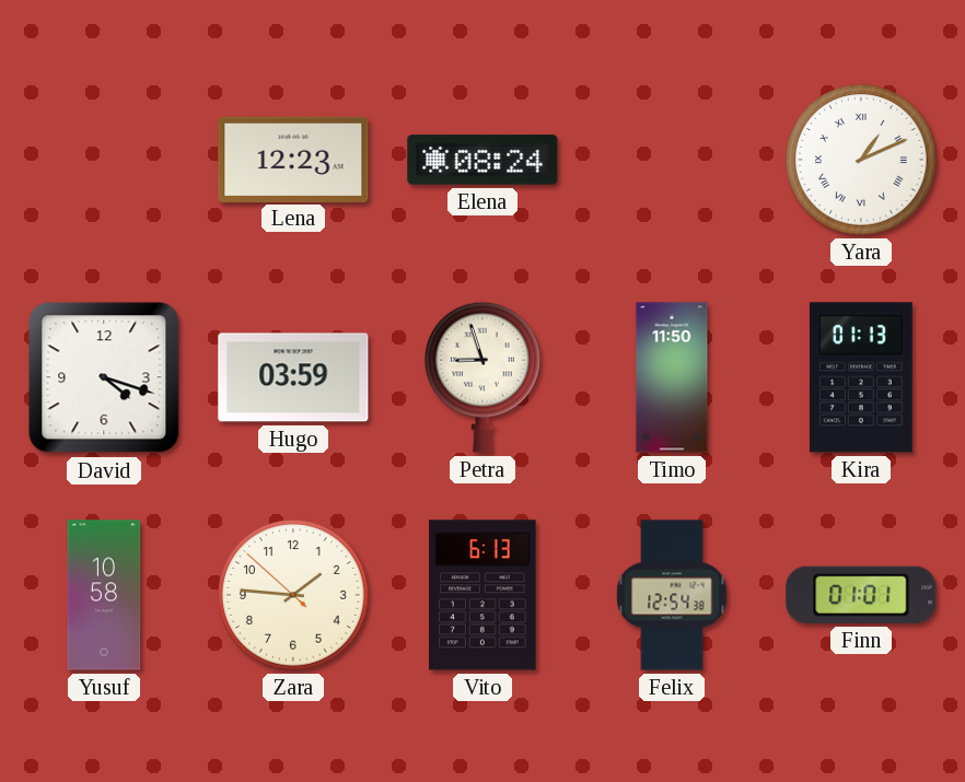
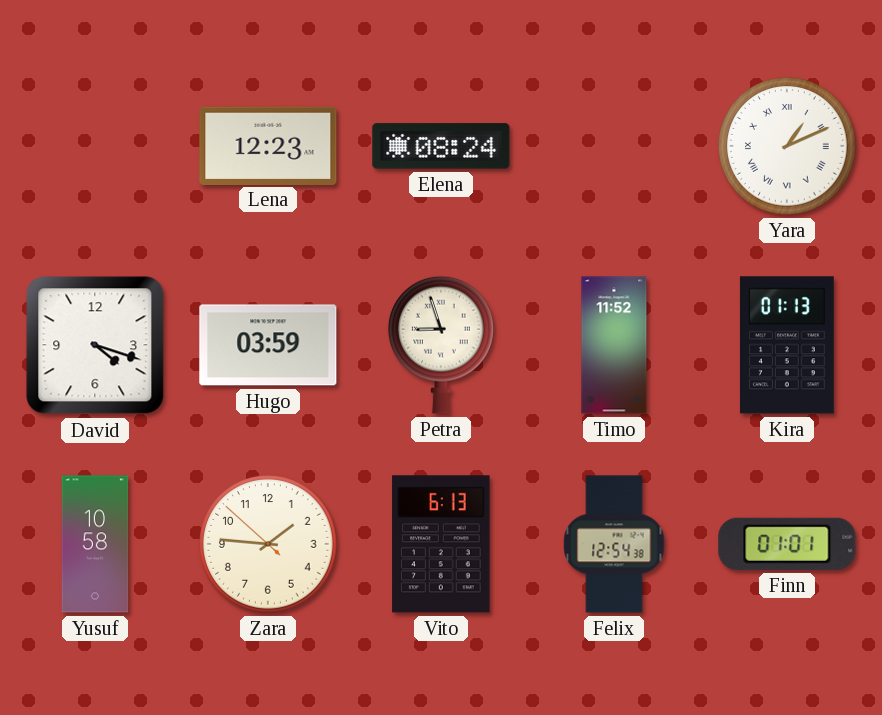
Timo: 11:50 -> 11:52 (614, 345)
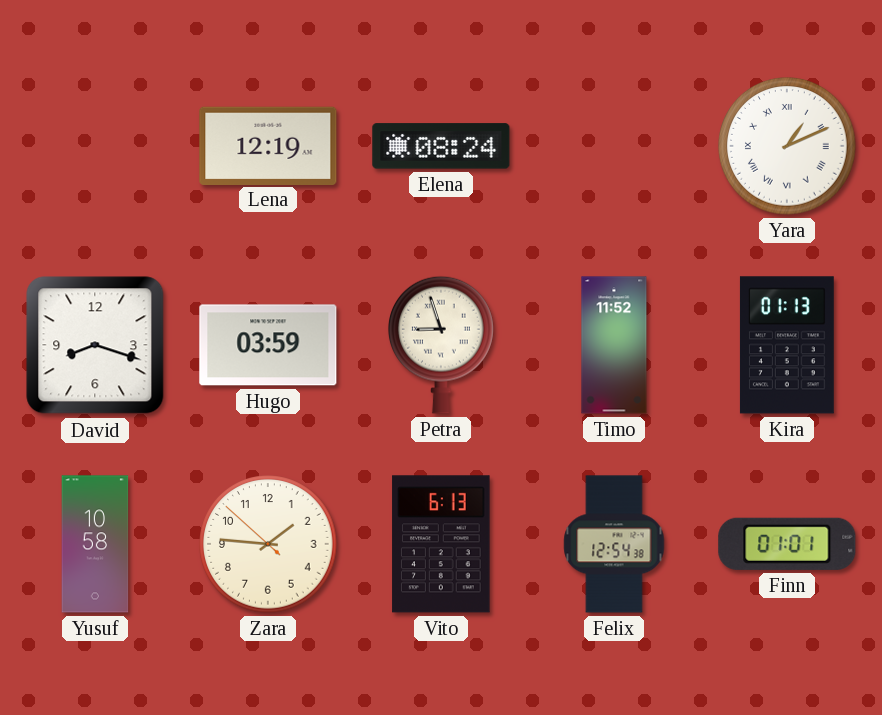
Lena: 12:23 -> 12:19 (268, 145)
David: 4:18 -> 8:18 (95, 345)
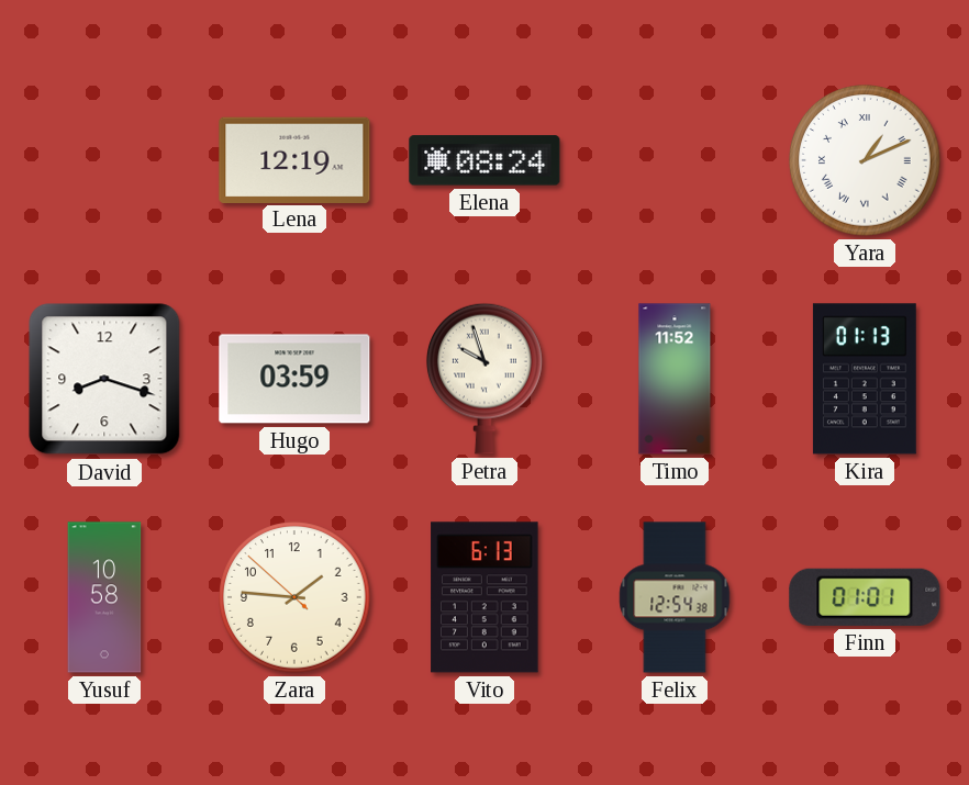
Petra: 8:57 -> 9:57 (484, 379)
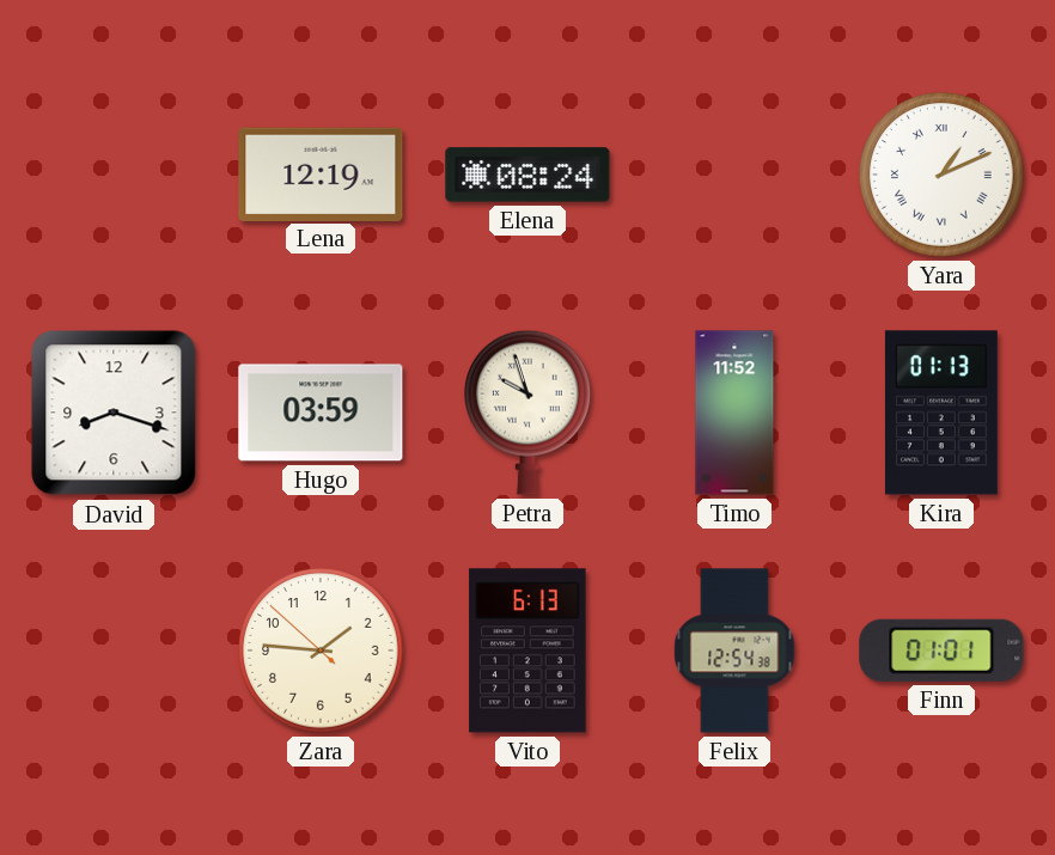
Yusuf: 10:58 -> none (104, 597)
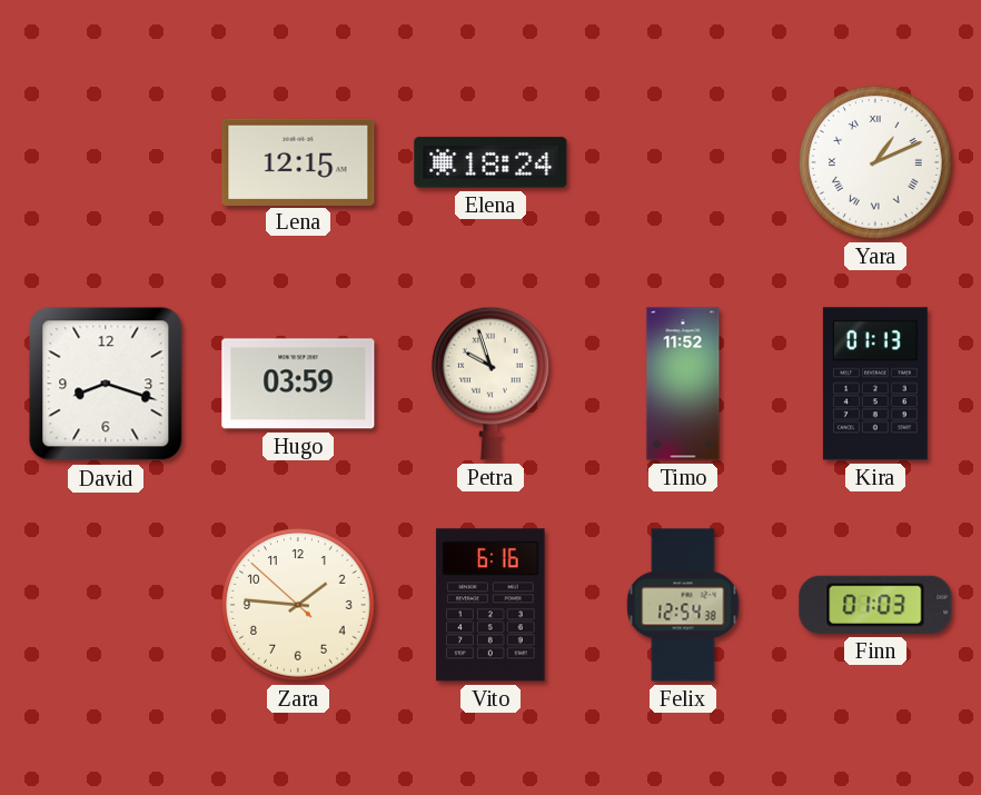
Lena: 12:19 -> 12:15 (298, 161)
Elena: 08:24 -> 18:24 (490, 162)
Vito: 6:13 -> 6:16 (490, 605)
Finn: 01:01 -> 01:03 (875, 605)
